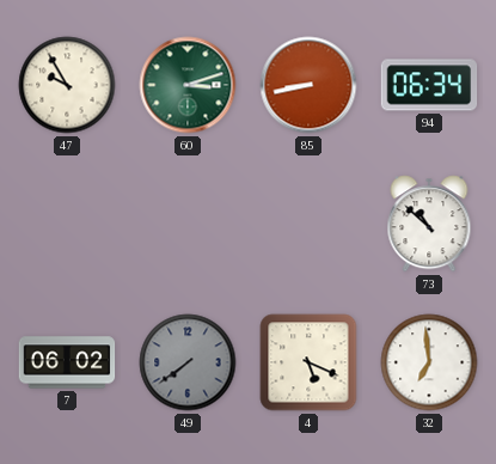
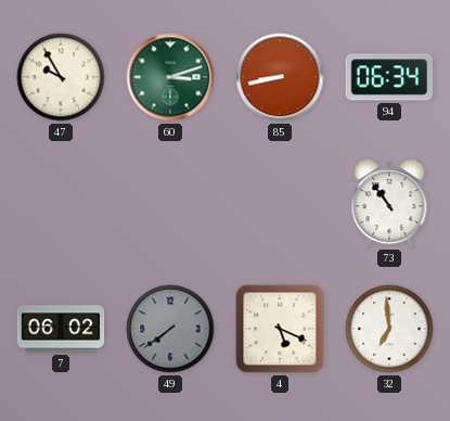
73: 10:52 -> 10:54 (389, 203)
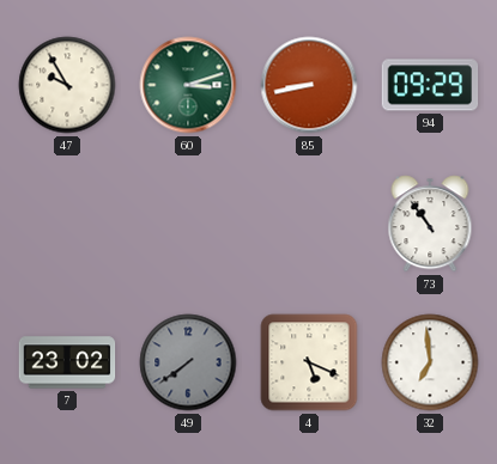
94: 06:34 -> 09:29 (430, 85)
7: 06:02 -> 23:02 (67, 362)
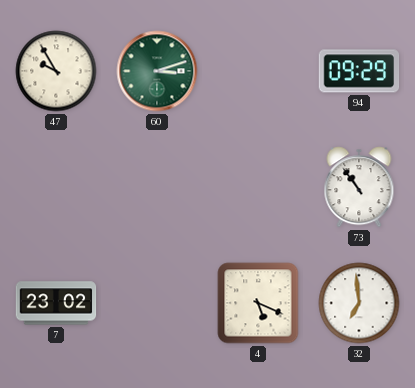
85: 8:43 -> none (309, 85)
49: 7:39 -> none (188, 362)
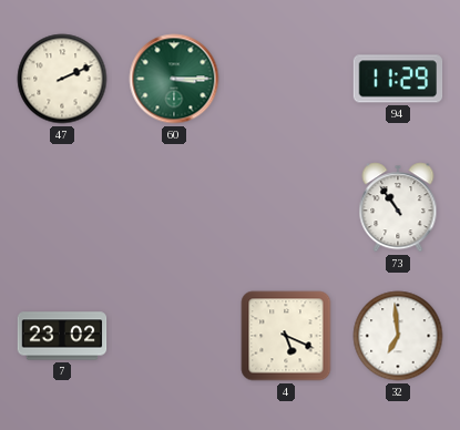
47: 9:55 -> 2:11 (62, 79)
60: 3:12 -> 3:15 (174, 79)
94: 09:29 -> 11:29 (398, 79)
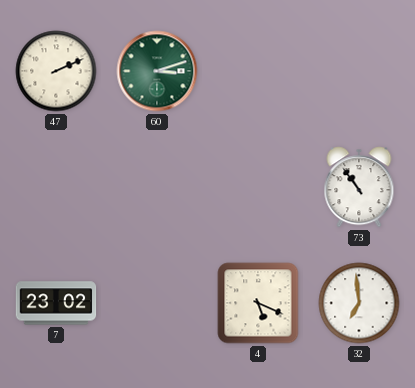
60: 3:15 -> 3:12 (157, 71)
94: 11:29 -> none (398, 79)
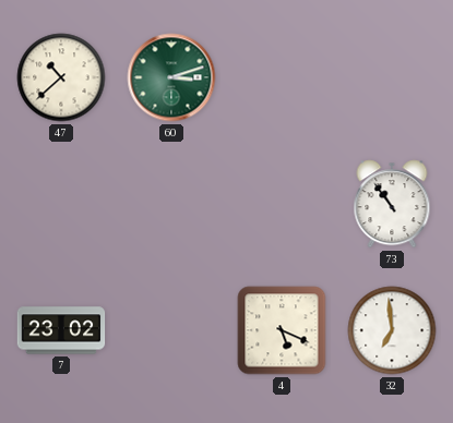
47: 2:11 -> 10:38 (61, 77)
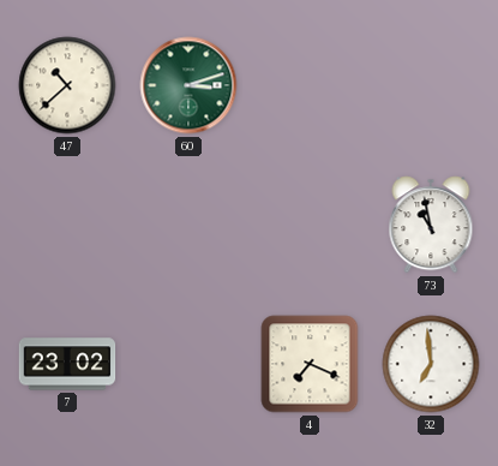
73: 10:54 -> 10:58 (431, 225)
4: 5:19 -> 7:19 (310, 364)
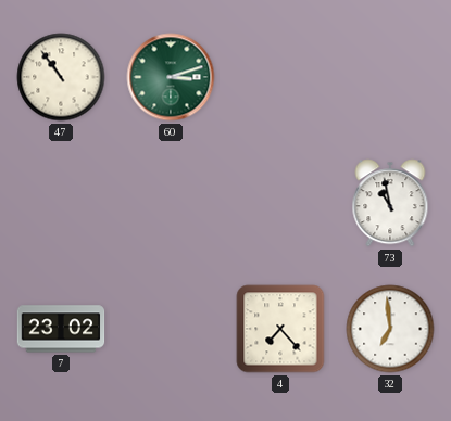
47: 10:38 -> 10:54 (61, 77)
4: 7:19 -> 7:23 (280, 329)
